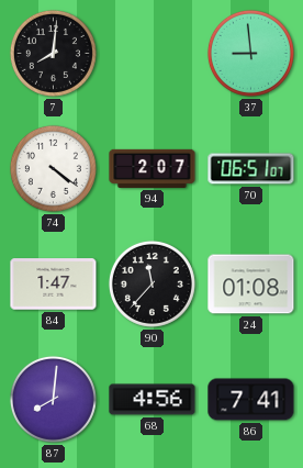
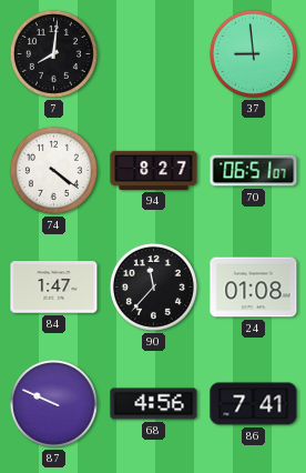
94: 2:07 -> 8:27 (154, 170)
87: 8:01 -> 9:49 (53, 403)
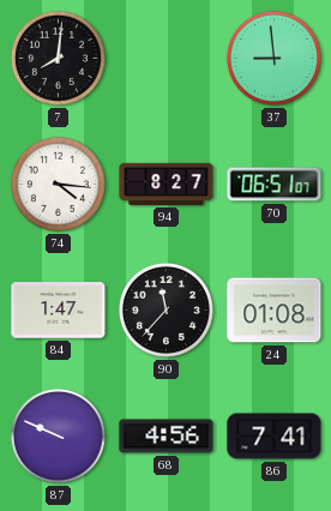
74: 4:21 -> 4:16 (58, 184)
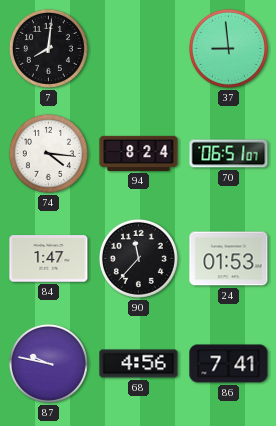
94: 8:27 -> 8:24 (139, 153)
24: 01:08 -> 01:53 (229, 259)
87: 9:49 -> 9:47 (48, 363)
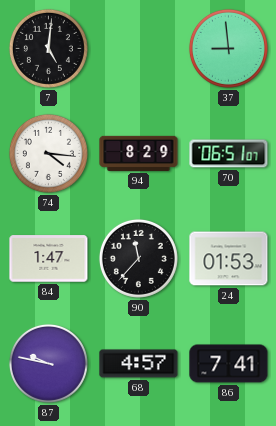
7: 8:01 -> 5:01 (48, 48)
94: 8:24 -> 8:29 (139, 153)
68: 4:56 -> 4:57 (139, 364)
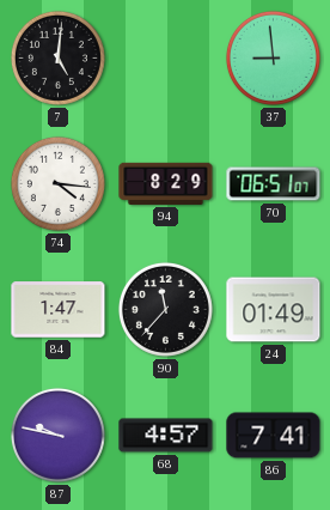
24: 01:53 -> 01:49 (274, 310)
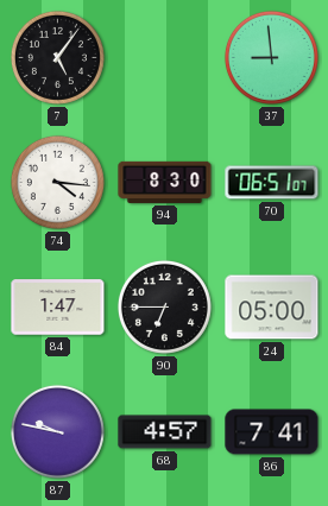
7: 5:01 -> 5:06 (57, 57)
94: 8:29 -> 8:30 (165, 182)
90: 11:37 -> 6:45 (164, 306)
24: 01:49 -> 05:00 (272, 308)
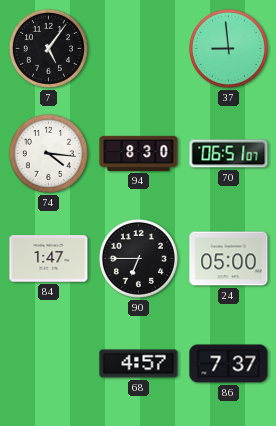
87: 9:47 -> none (57, 431)
86: 7:41 -> 7:37 (229, 364)
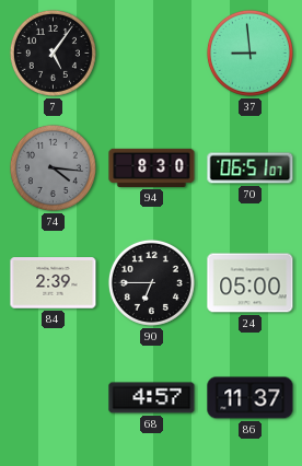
74 dial: white -> grey (53, 167)
84: 1:47 -> 2:39 (54, 283)
86: 7:37 -> 11:37 (251, 398)
